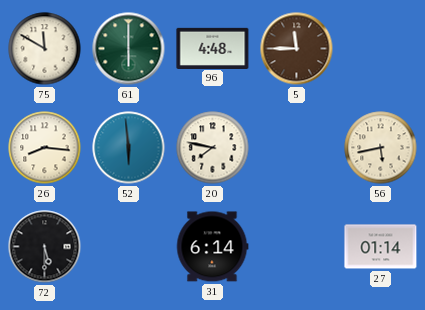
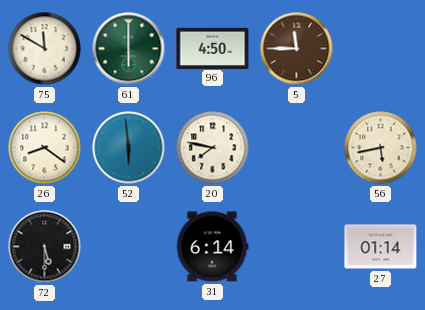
96: 4:48 -> 4:50 (213, 48)
26: 8:16 -> 8:21 (45, 148)
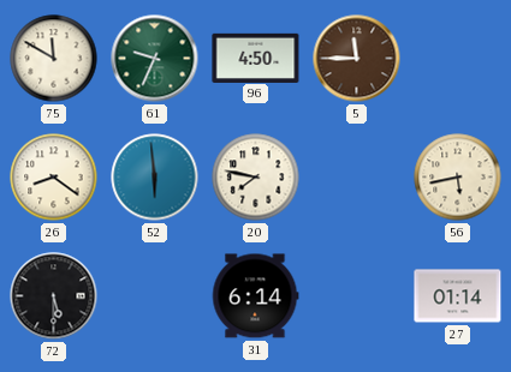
61: 6:00 -> 9:34 (155, 59)
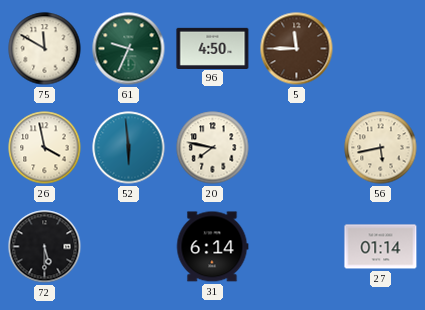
26: 8:21 -> 3:58 (45, 148)
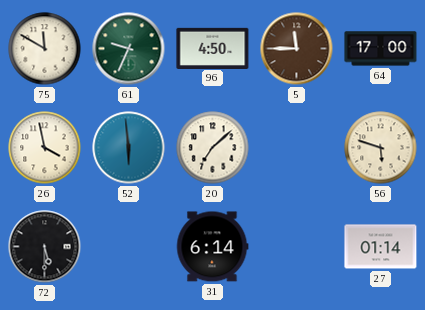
64: none -> 17:00 (381, 49)
20: 7:47 -> 7:08 (213, 148)
56: 5:43 -> 5:48 (381, 148)
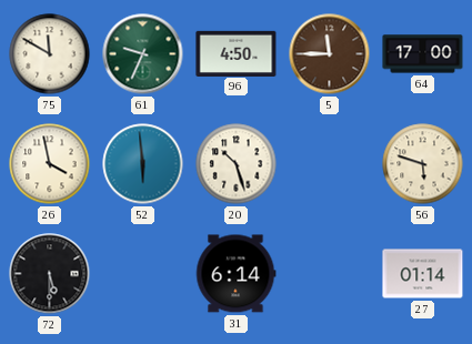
20: 7:08 -> 10:27 (237, 164)
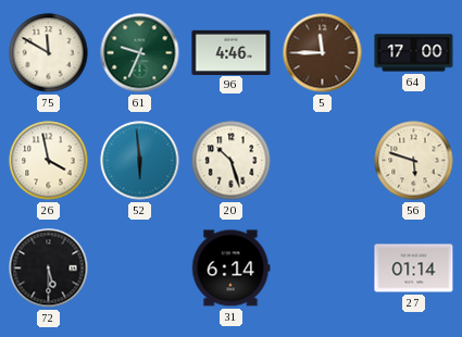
96: 4:50 -> 4:46 (232, 52)
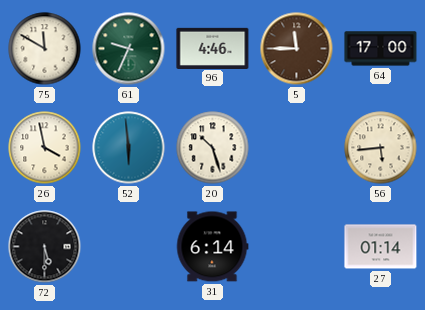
56: 5:48 -> 5:44 (381, 148)
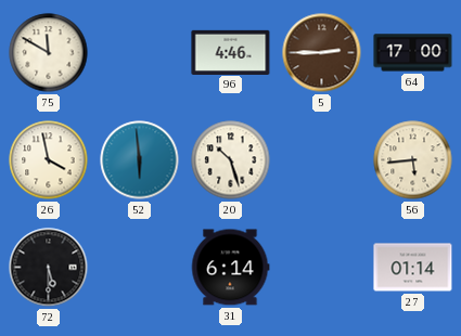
61: 9:34 -> none (129, 49)
5: 11:45 -> 2:45 (322, 53)
